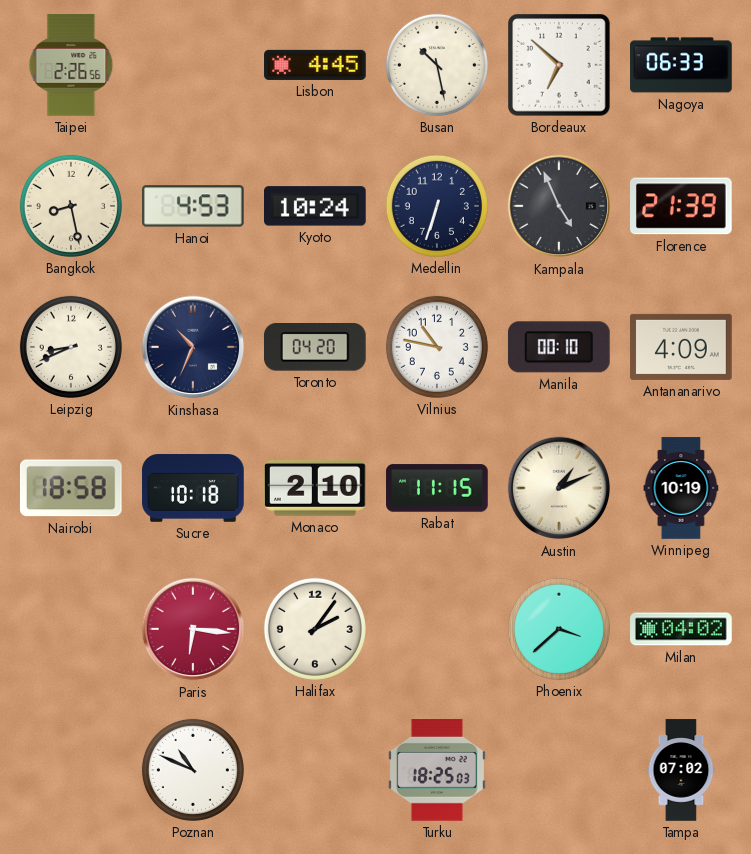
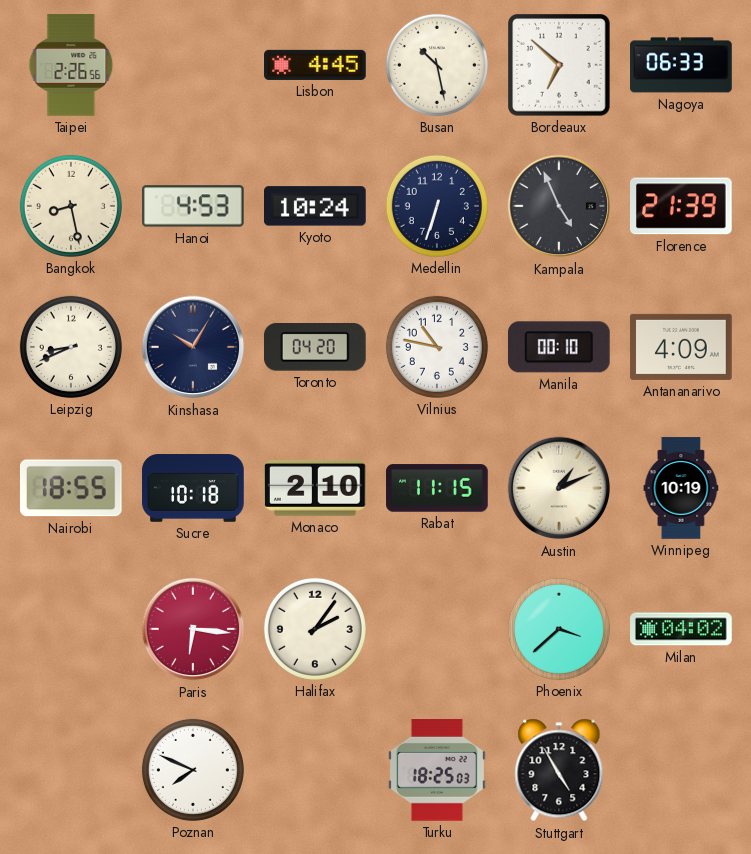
Kinshasa: 10:34 -> 10:05 (193, 347)
Nairobi: 18:58 -> 18:55 (71, 488)
Poznan: 10:49 -> 7:49 (193, 770)
Stuttgart: none -> 4:55 (559, 770)
Tampa: 07:02 -> none (681, 770)
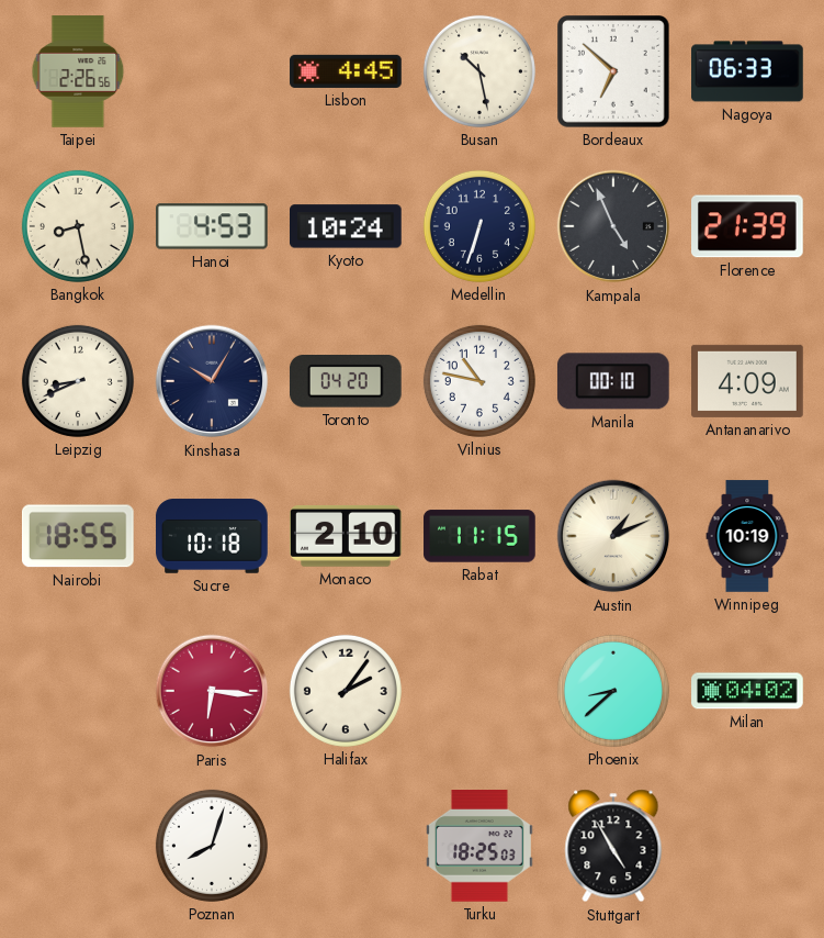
Phoenix: 3:38 -> 8:38 (613, 691)
Poznan: 7:49 -> 8:03 (212, 846)
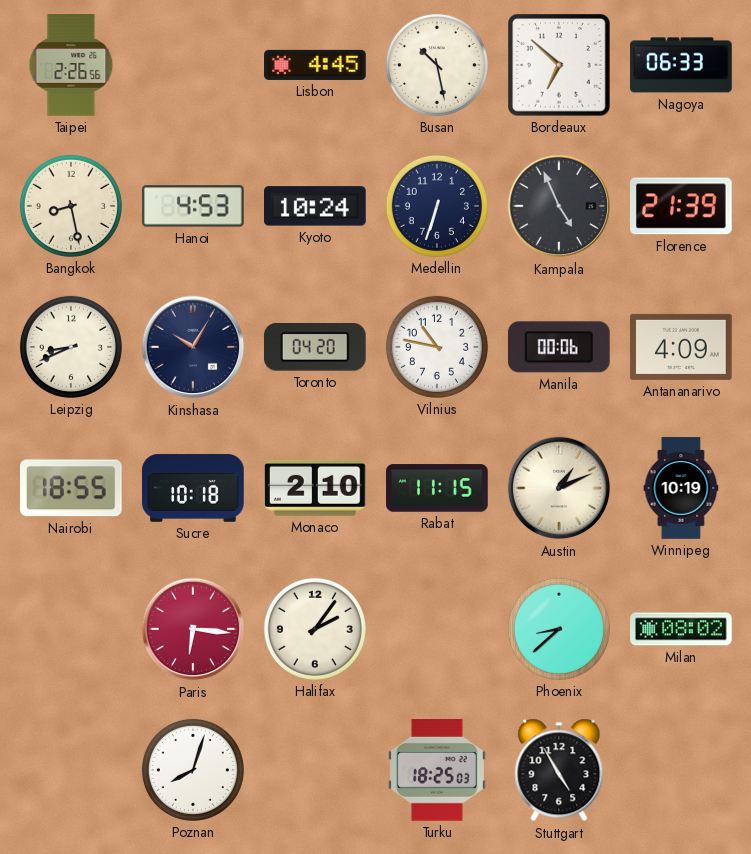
Manila: 00:10 -> 00:06 (559, 347)
Milan: 04:02 -> 08:02 (681, 629)
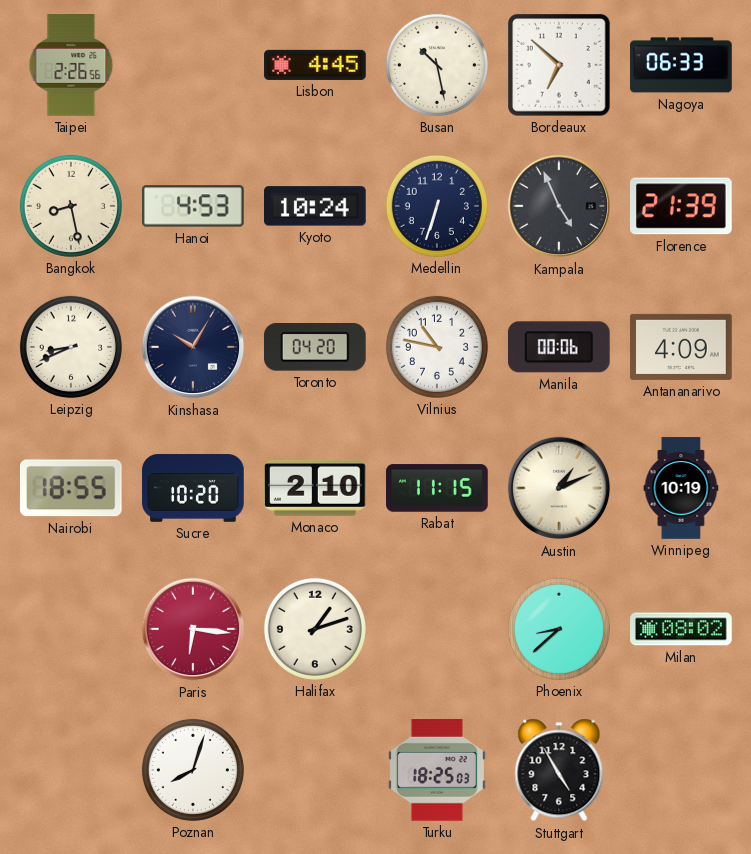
Sucre: 10:18 -> 10:20 (193, 488)
Halifax: 2:06 -> 1:12 (315, 629)
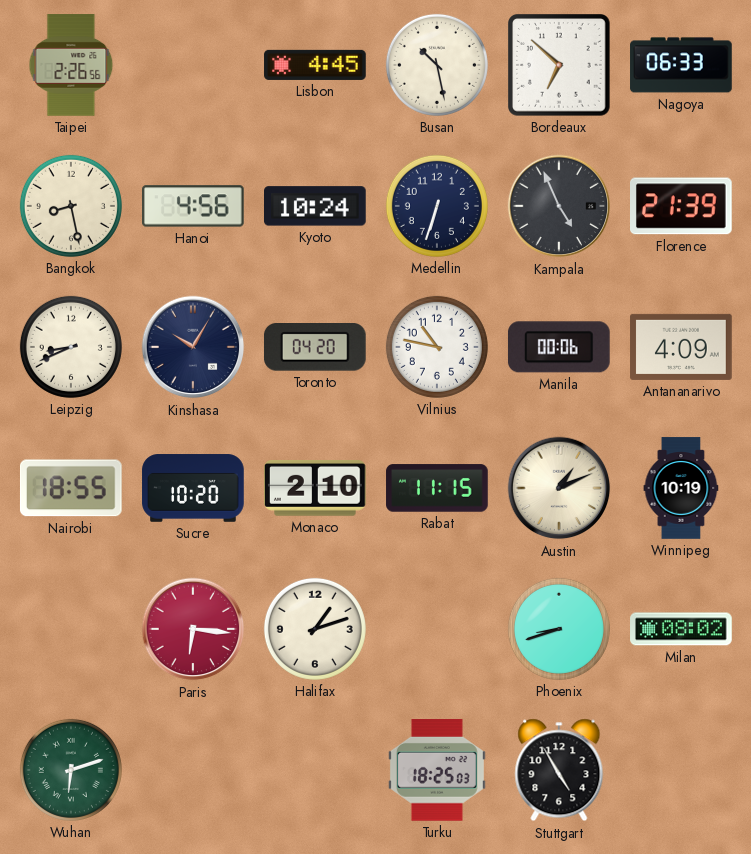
Hanoi: 4:53 -> 4:56 (194, 206)
Phoenix: 8:38 -> 8:42 (559, 629)
Wuhan: none -> 6:12 (71, 770)
Poznan: 8:03 -> none (193, 770)
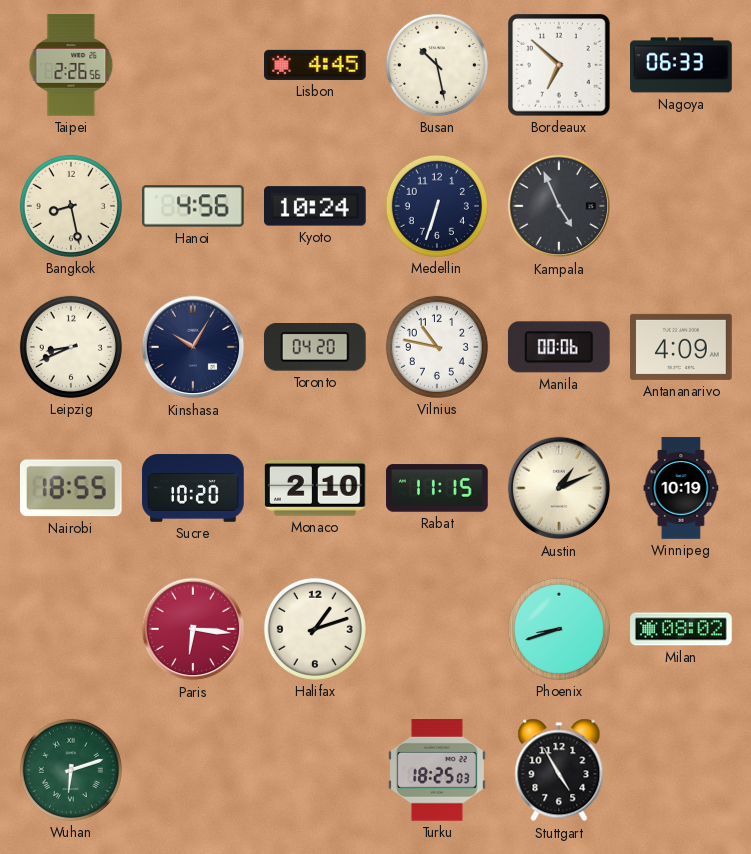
Florence: 21:39 -> none (682, 206)
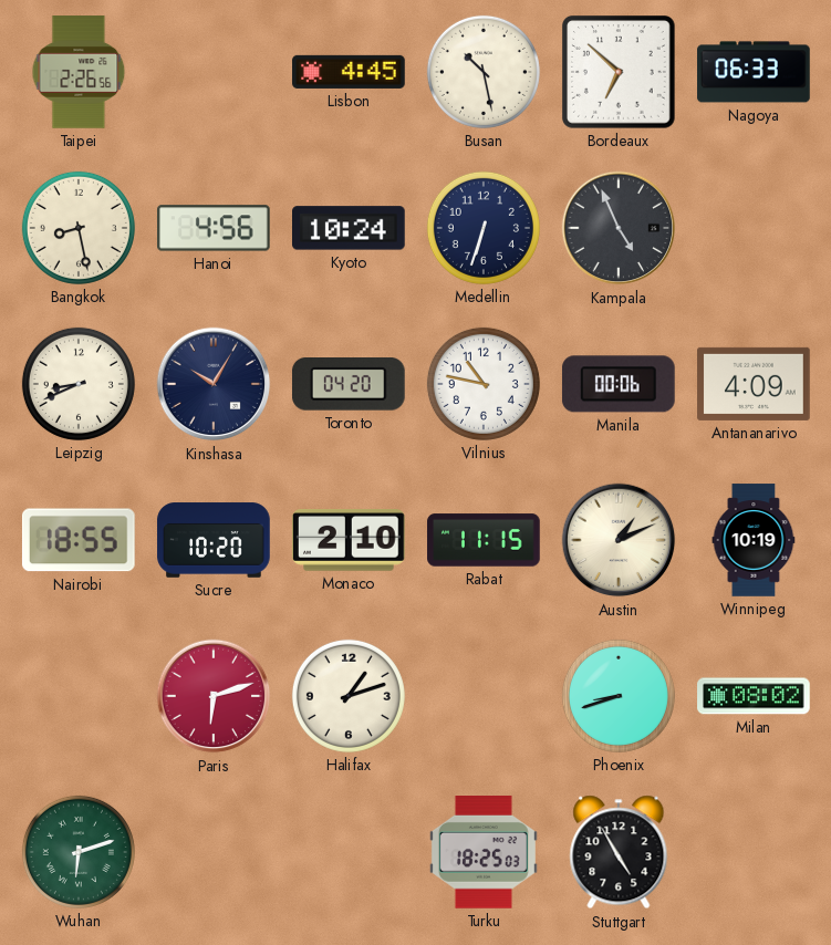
Paris: 6:16 -> 6:12 (214, 696)
